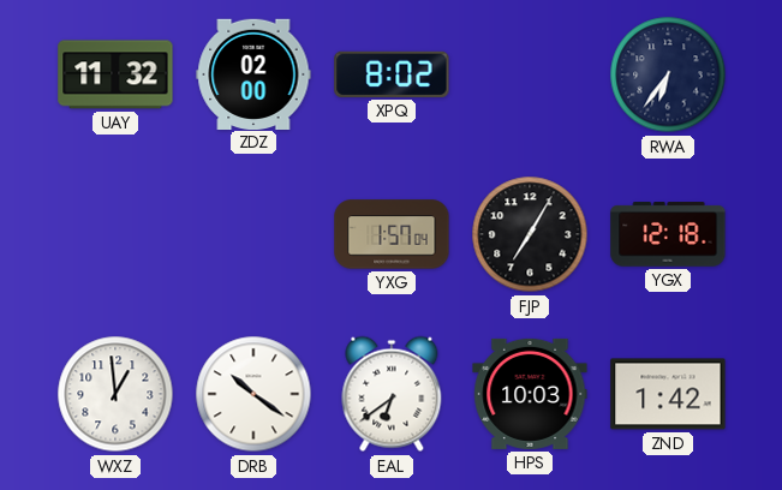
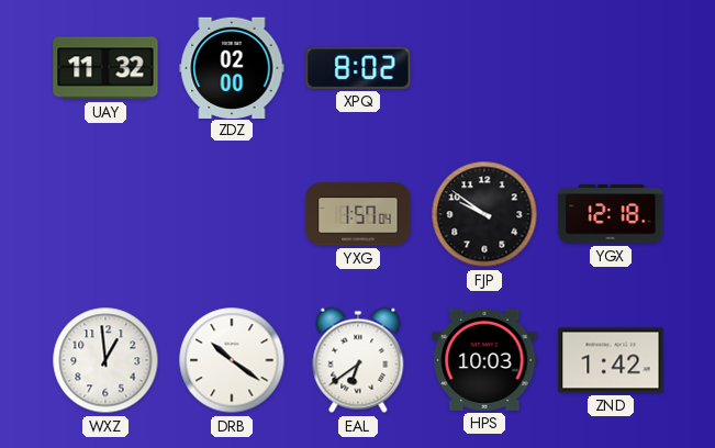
RWA: 6:36 -> none (668, 74)
FJP: 7:05 -> 9:51 (484, 214)
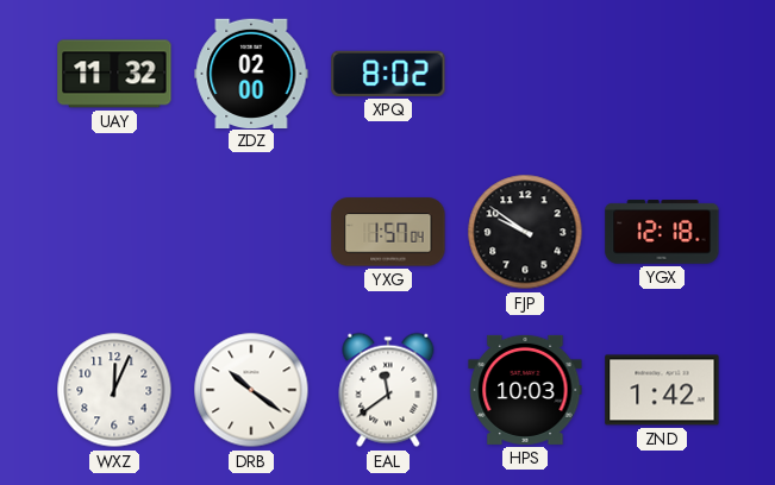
WXZ: 12:59 -> 12:04 (114, 390)
EAL: 6:39 -> 11:39 (388, 390)
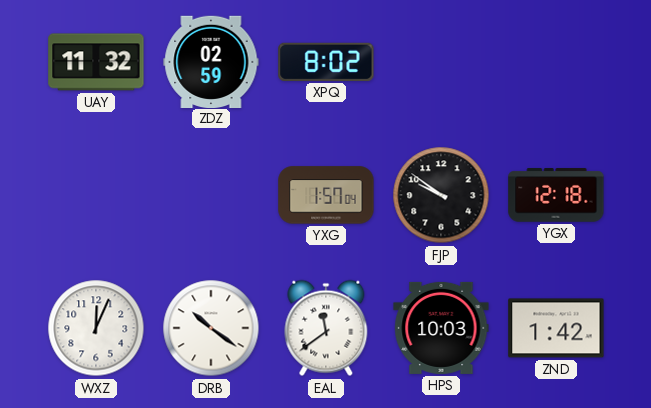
ZDZ: 02:00 -> 02:59 (211, 61)
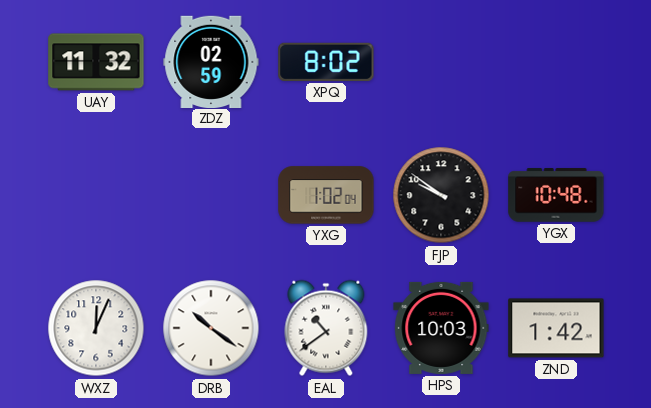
YXG: 1:57 -> 1:02 (326, 195)
YGX: 12:18 -> 10:48 (556, 195)
EAL: 11:39 -> 10:39 (326, 328)
